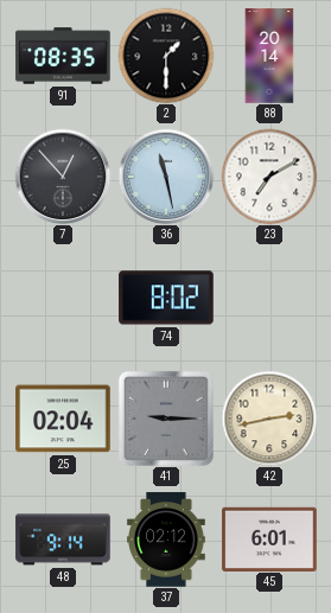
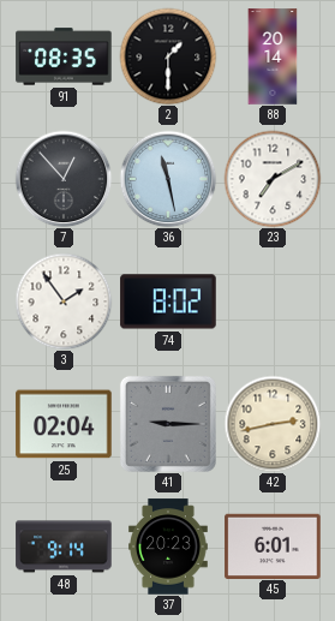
3: none -> 1:54 (64, 301)
37: 02:12 -> 20:23 (169, 547)
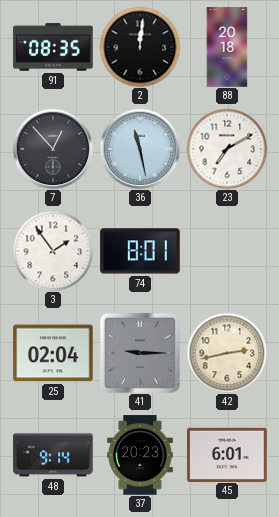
2: 1:30 -> 12:01 (140, 47)
88: 20:14 -> 20:18 (227, 47)
74: 8:02 -> 8:01 (140, 251)
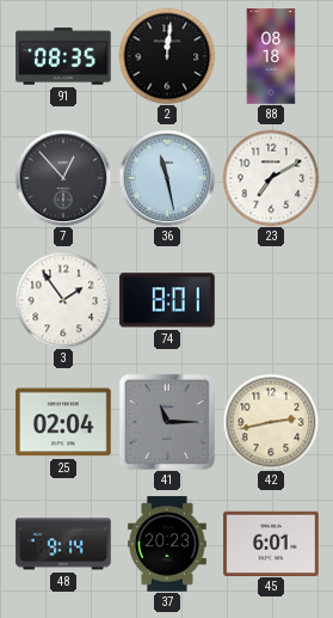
88: 20:18 -> 08:18 (271, 56)
41: 9:15 -> 11:15 (167, 422)
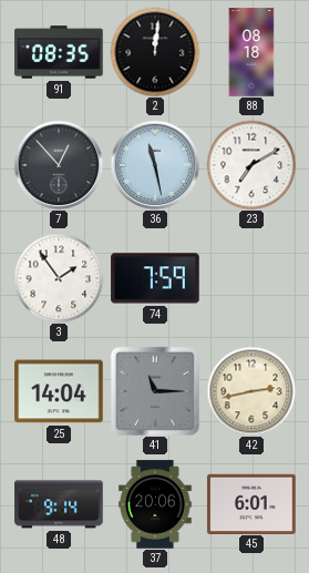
74: 8:01 -> 7:59 (155, 278)
25: 02:04 -> 14:04 (59, 391)
37: 20:23 -> 20:06 (156, 504)
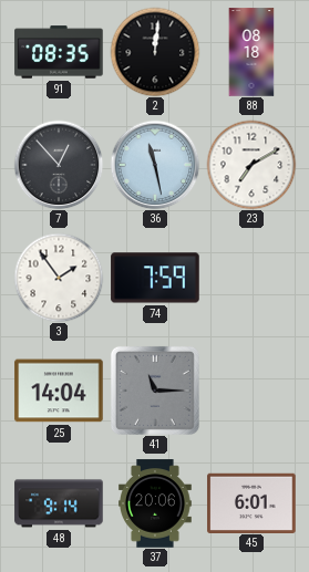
42: 2:43 -> none (251, 391)
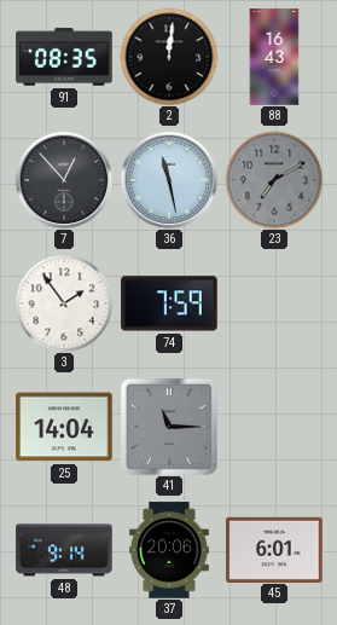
88: 08:18 -> 16:43 (274, 57)
23 dial: white -> grey (274, 180)
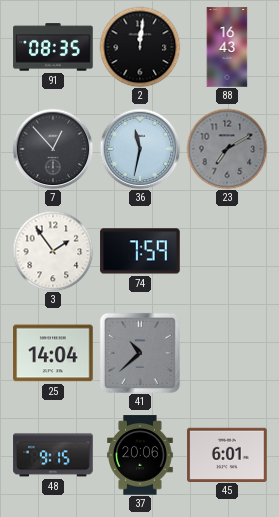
36: 11:28 -> 11:32 (140, 149)
41: 11:15 -> 10:38 (140, 353)
48: 9:14 -> 9:15 (53, 455)
